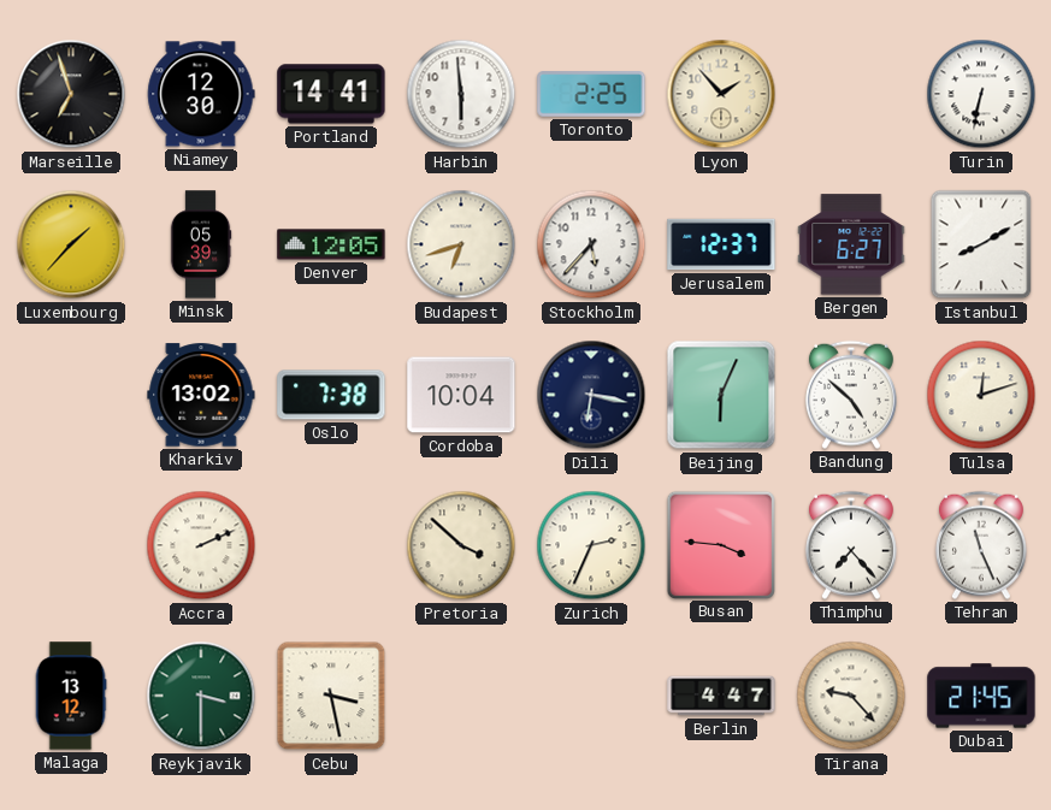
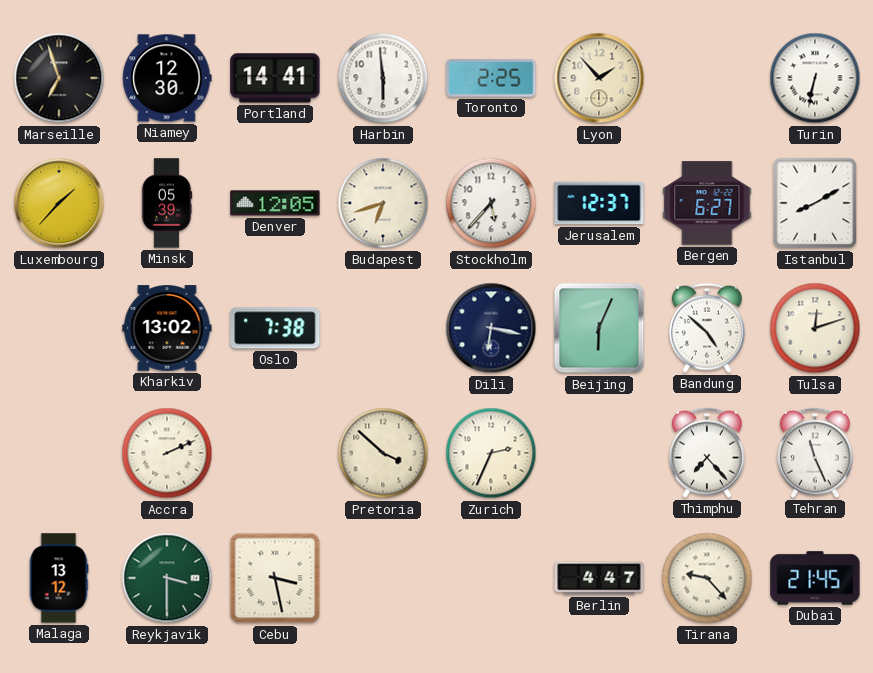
Cordoba: 10:04 -> none (461, 395)
Busan: 3:46 -> none (720, 544)
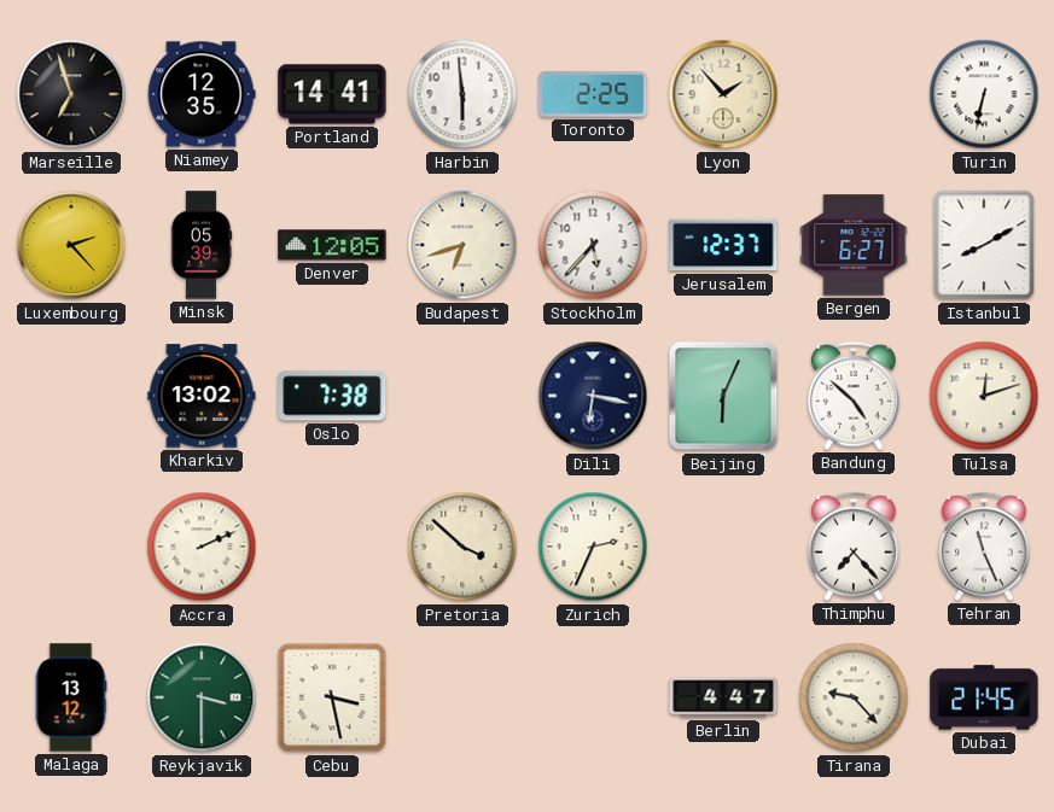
Niamey: 12:30 -> 12:35 (202, 94)
Luxembourg: 1:37 -> 2:23 (71, 245)
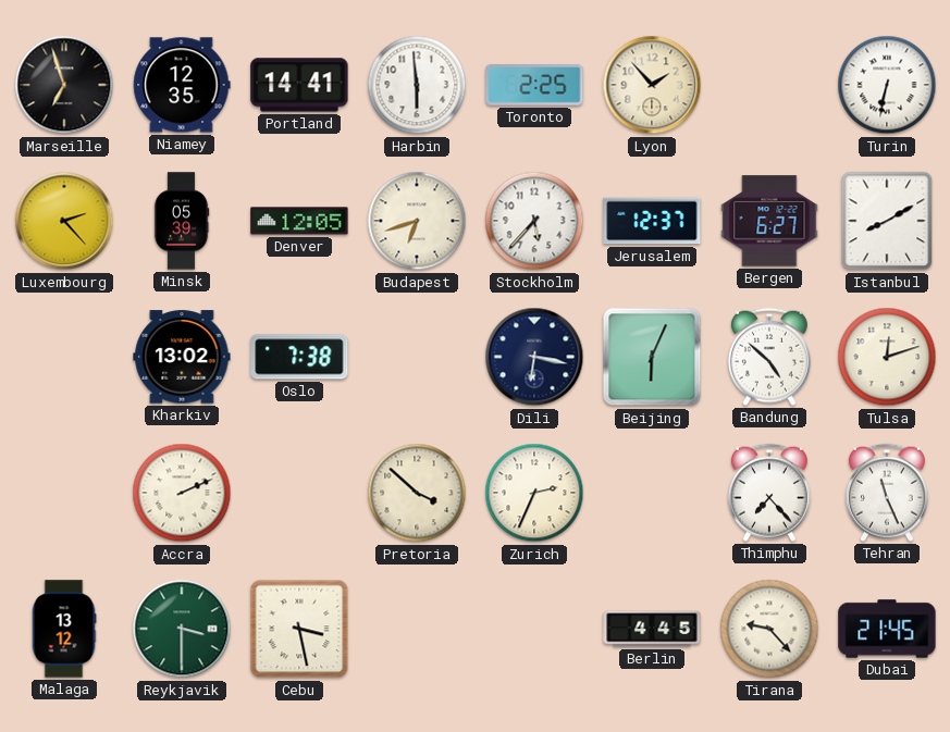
Berlin: 4:47 -> 4:45 (652, 629)
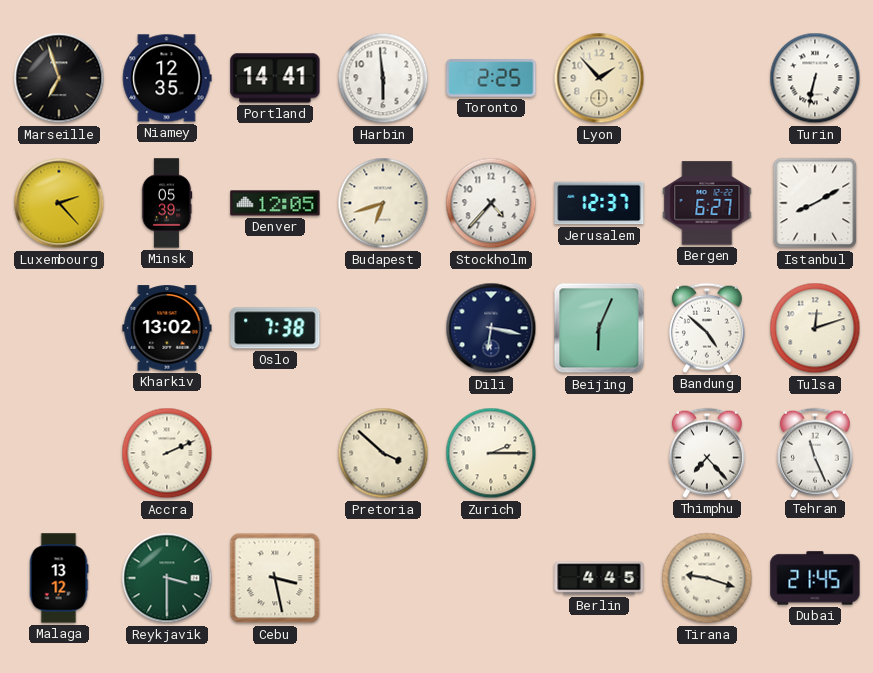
Stockholm: 5:37 -> 4:37 (491, 203)
Zurich: 2:34 -> 2:15 (491, 453)
Tirana: 9:23 -> 9:18 (707, 578)
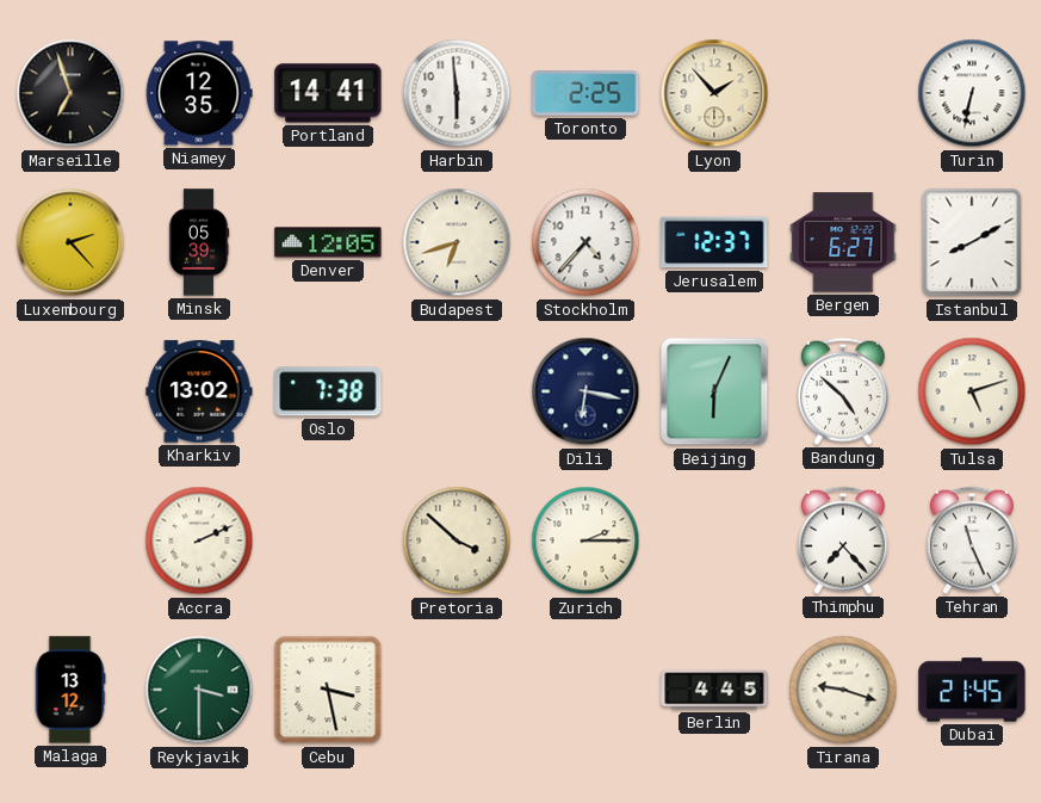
Tulsa: 12:12 -> 5:12 (972, 391)
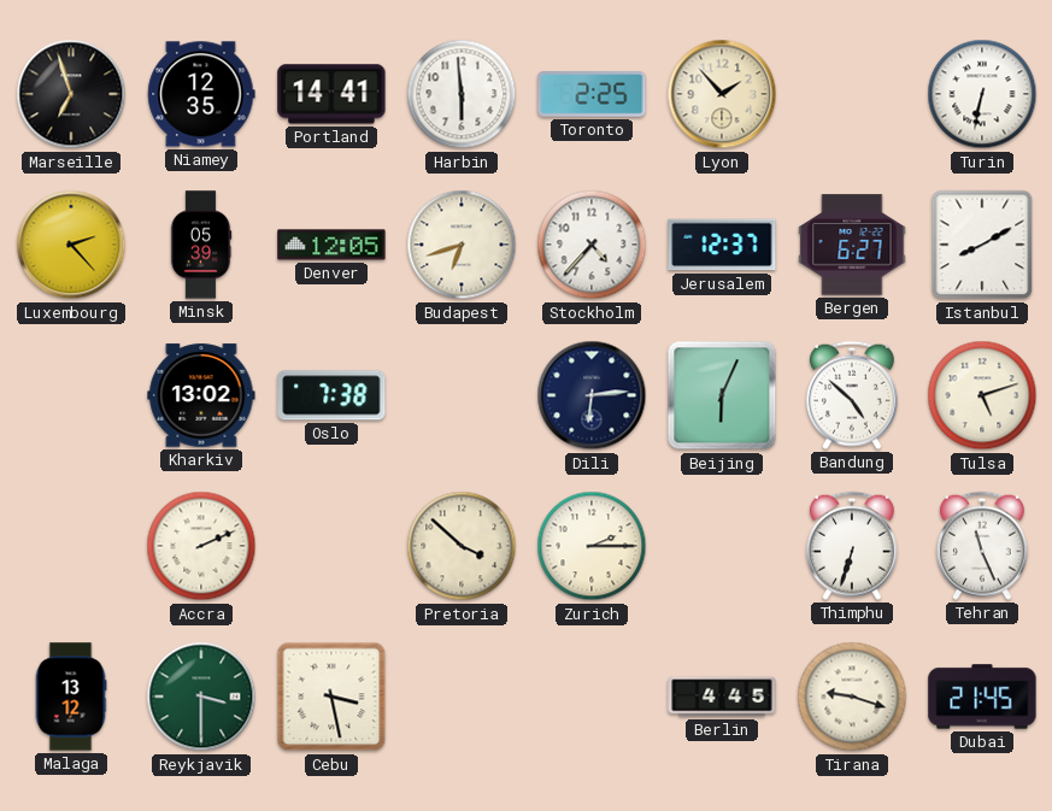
Dili: 6:17 -> 6:14 (592, 395)
Thimphu: 7:23 -> 6:33 (852, 546)
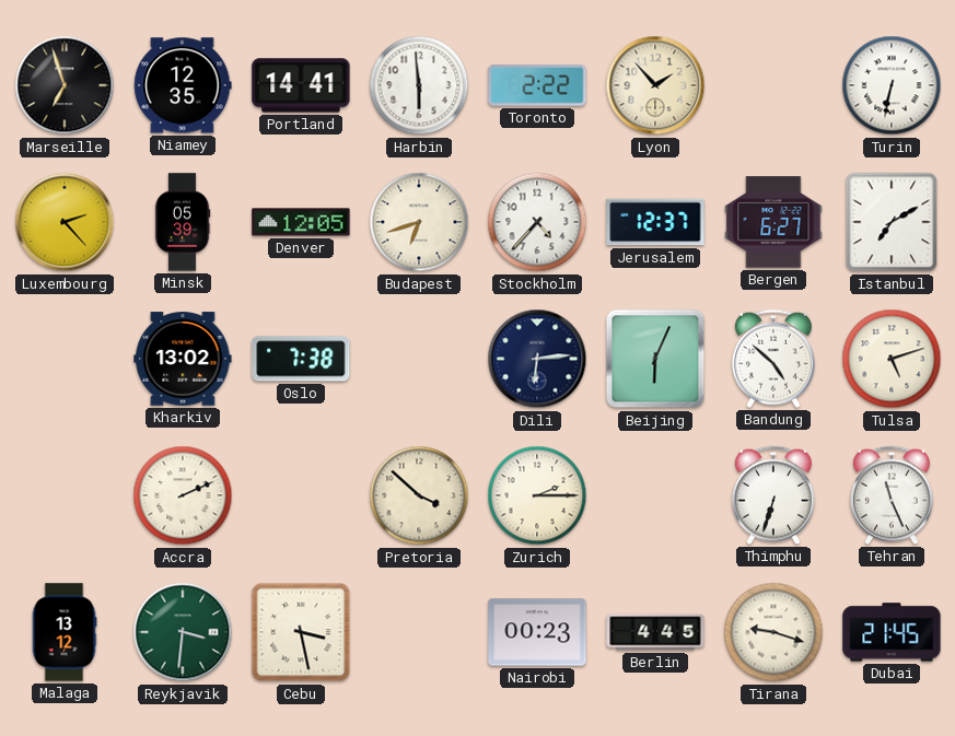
Toronto: 2:25 -> 2:22 (537, 85)
Istanbul: 8:10 -> 7:10 (892, 222)
Reykjavik: 3:30 -> 3:31 (183, 632)
Nairobi: none -> 00:23 (537, 632)
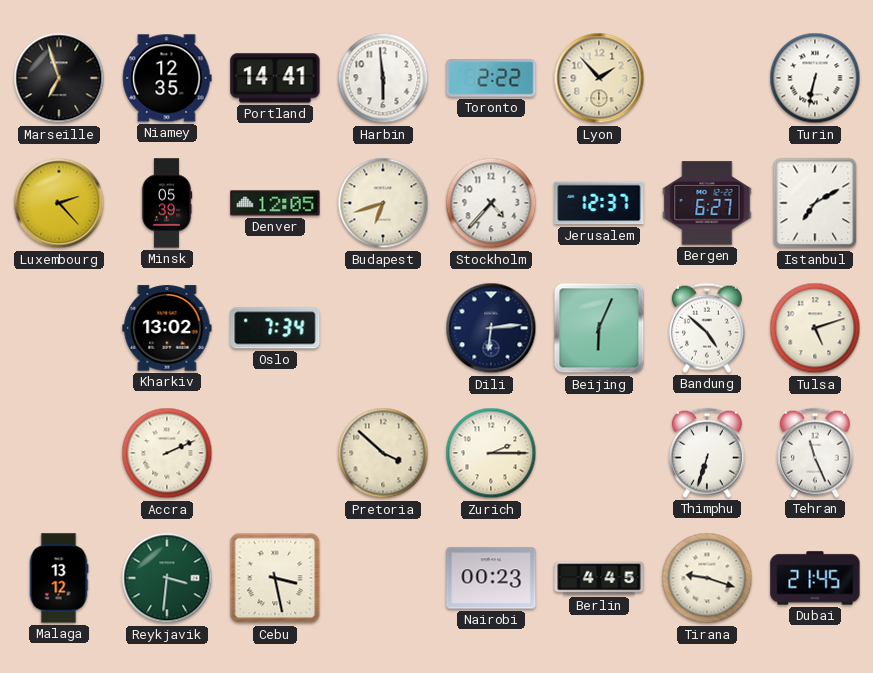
Oslo: 7:38 -> 7:34 (275, 328)
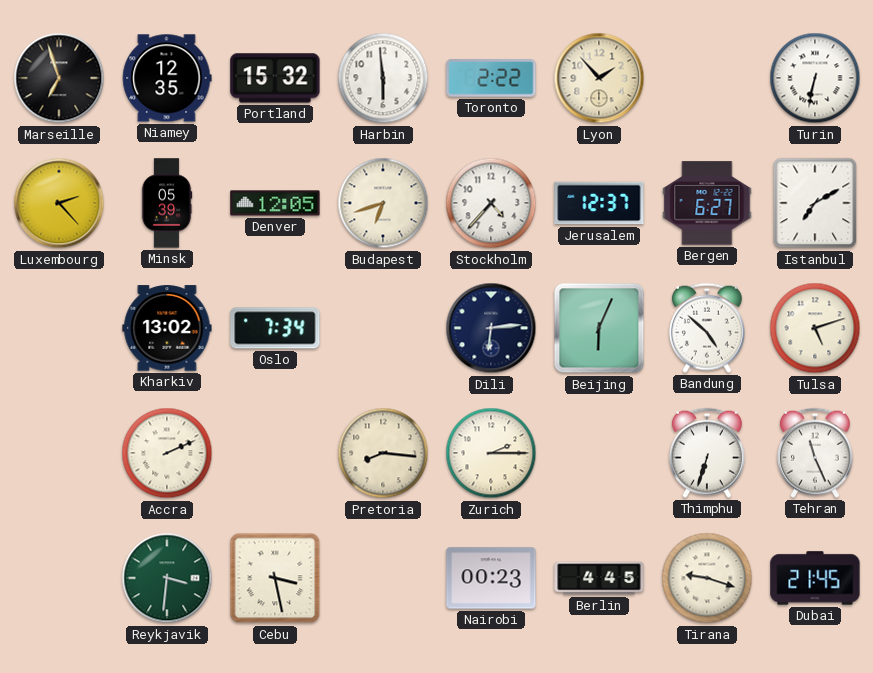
Portland: 14:41 -> 15:32 (275, 78)
Pretoria: 3:52 -> 8:16 (383, 453)
Malaga: 13:12 -> none (59, 578)
